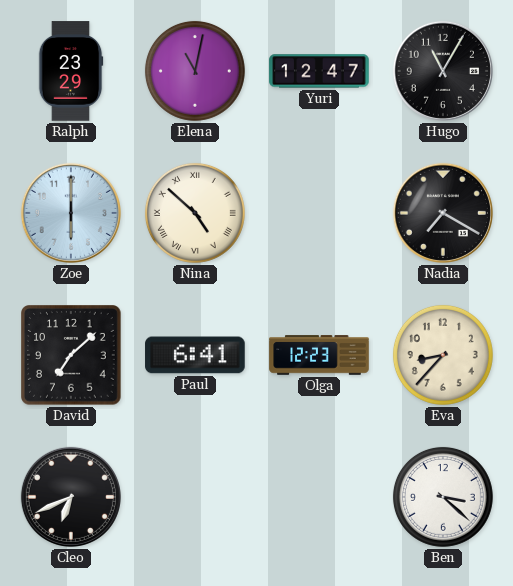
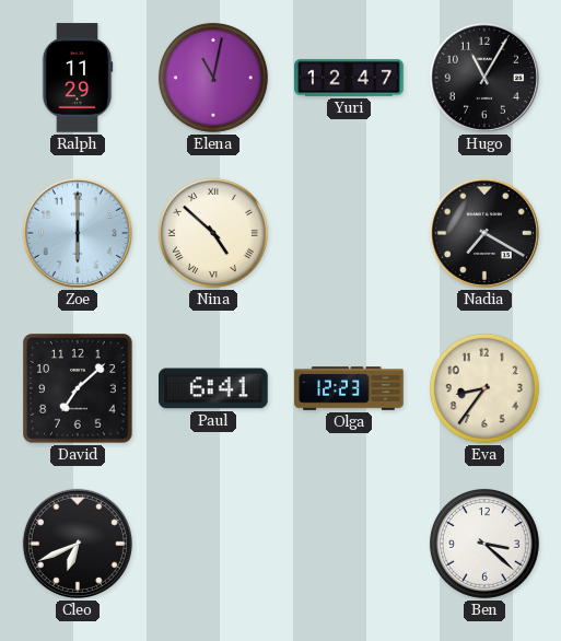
Ralph: 23:29 -> 11:29 (78, 78)
Eva: 8:37 -> 8:36 (484, 388)
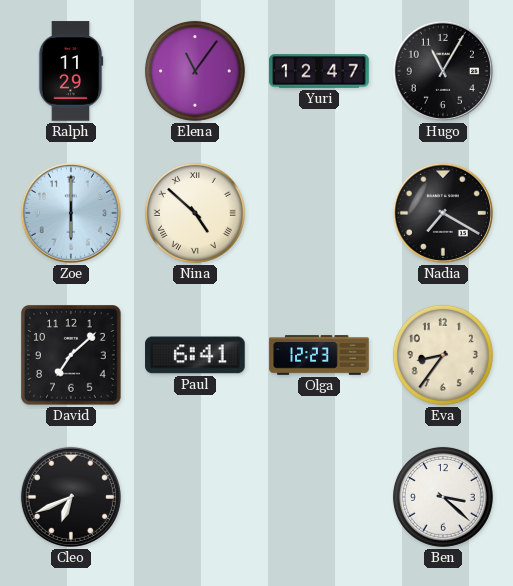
Elena: 11:02 -> 11:06 (195, 71)
